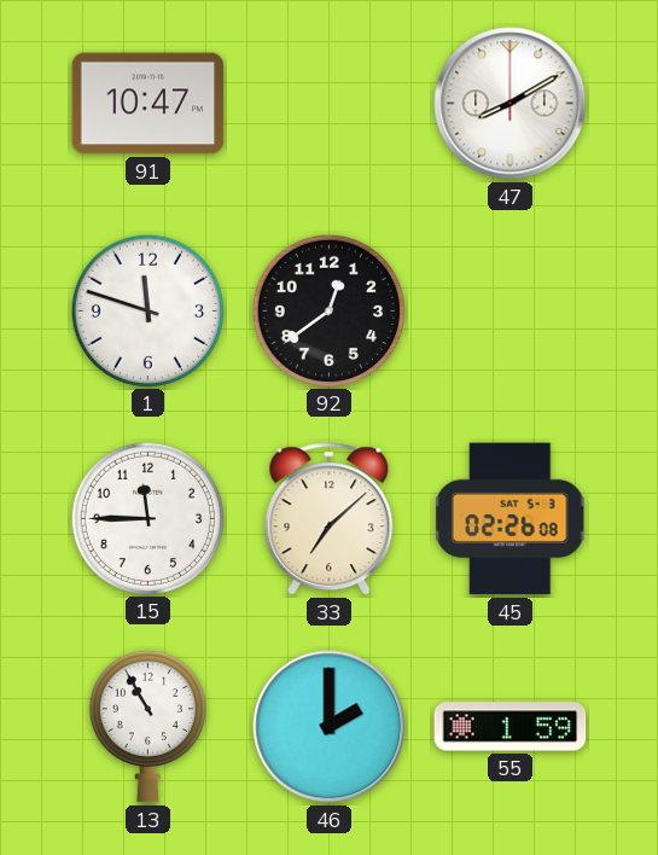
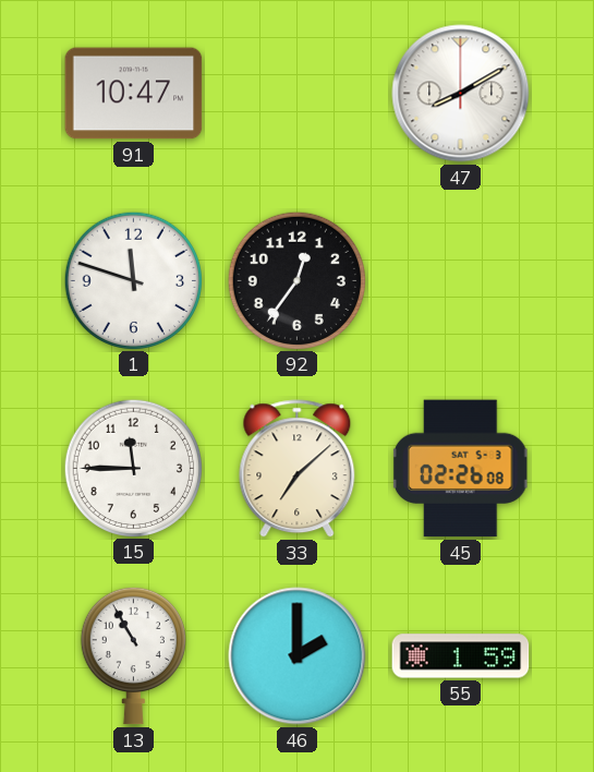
92: 12:39 -> 12:36 (296, 280)
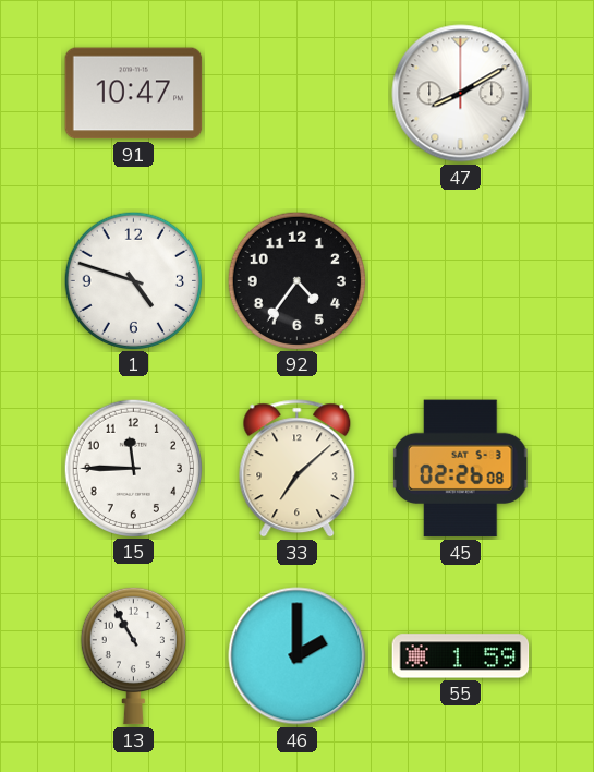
1: 11:48 -> 4:48 (133, 280)
92: 12:36 -> 4:36 (296, 280)
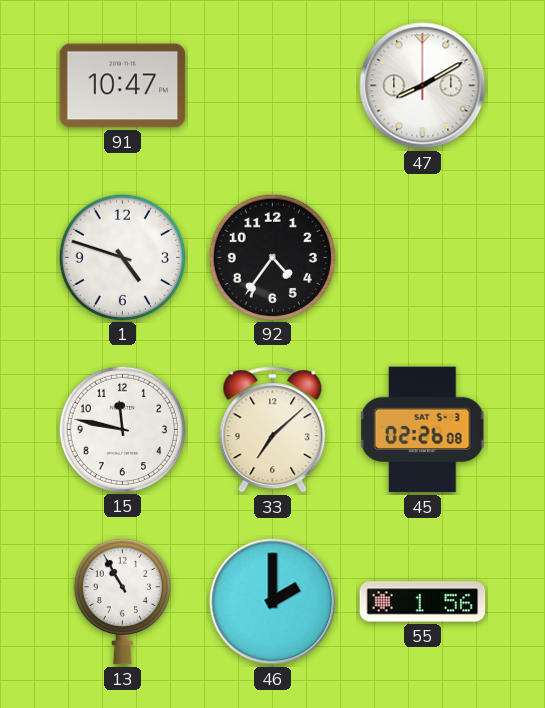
15: 11:45 -> 11:47 (122, 429)
55: 1:59 -> 1:56 (423, 602)
